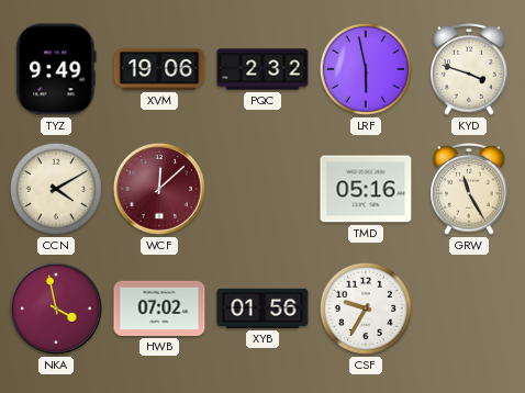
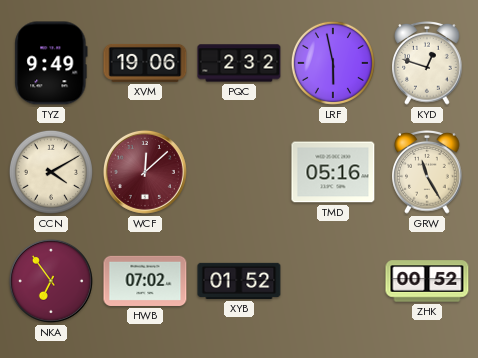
KYD: 3:48 -> 12:48 (427, 64)
NKA: 3:58 -> 6:54 (51, 281)
XYB: 01:56 -> 01:52 (239, 281)
CSF: 9:35 -> none (366, 308)
ZHK: none -> 00:52 (427, 281)
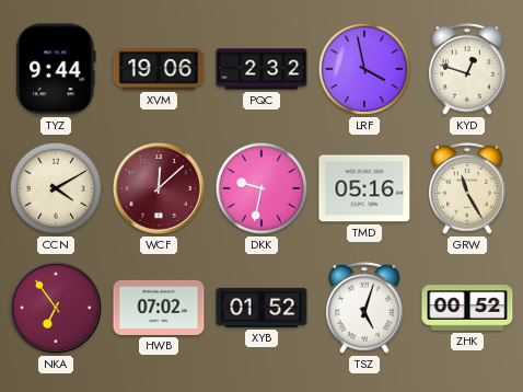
TYZ: 9:49 -> 9:44 (56, 69)
LRF: 5:58 -> 3:58 (364, 69)
DKK: none -> 9:32 (261, 188)
TSZ: none -> 5:03 (364, 309)
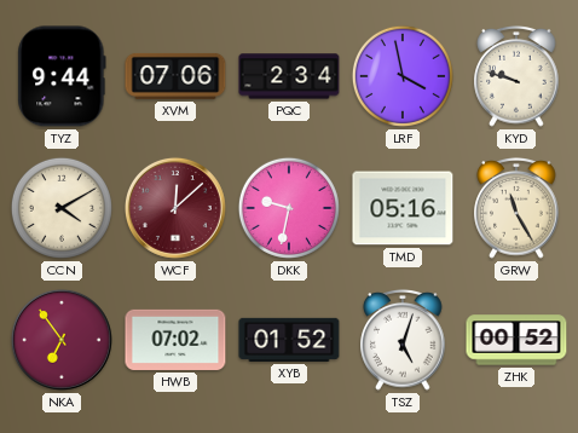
XVM: 19:06 -> 07:06 (175, 76)
PQC: 2:32 -> 2:34 (289, 76)
KYD: 12:48 -> 9:48 (516, 77)
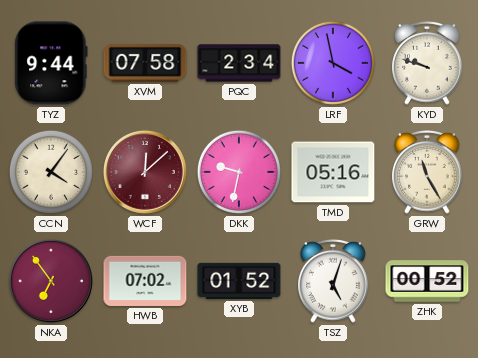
XVM: 07:06 -> 07:58 (145, 63)
CCN: 4:10 -> 4:06 (51, 172)
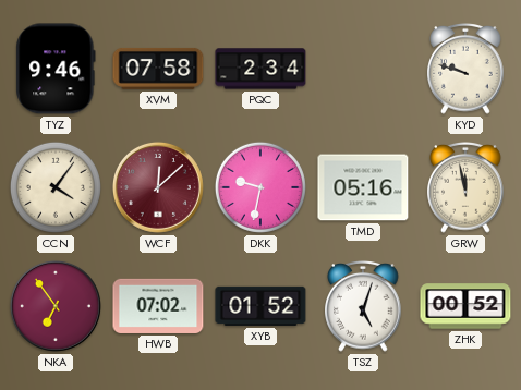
TYZ: 9:44 -> 9:46 (56, 69)
LRF: 3:58 -> none (333, 63)
GRW: 11:25 -> 11:58 (465, 188)
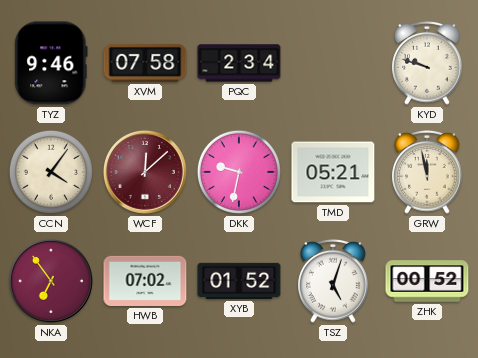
TMD: 05:16 -> 05:21 (333, 172)
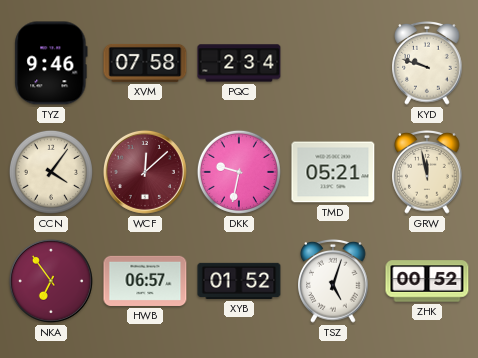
HWB: 07:02 -> 06:57 (145, 281)
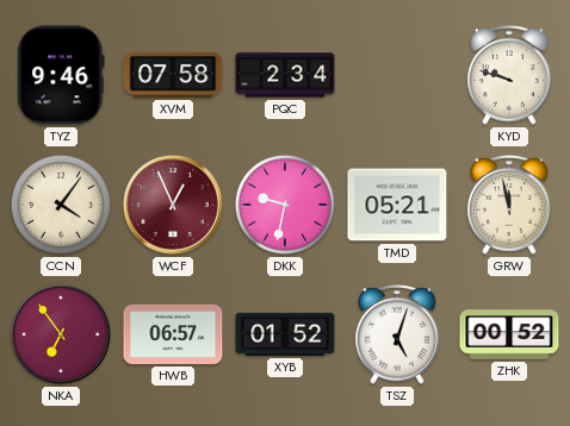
WCF: 12:08 -> 12:56 (173, 205)
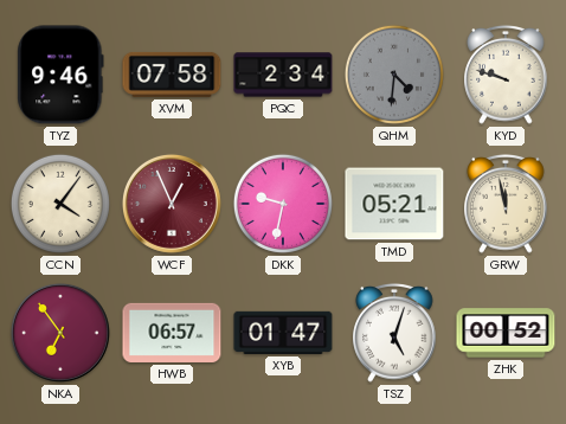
QHM: none -> 4:31 (394, 75)
XYB: 01:52 -> 01:47 (283, 333)
